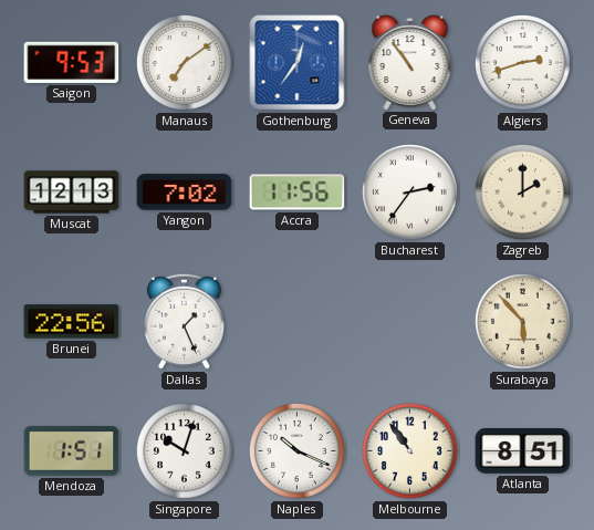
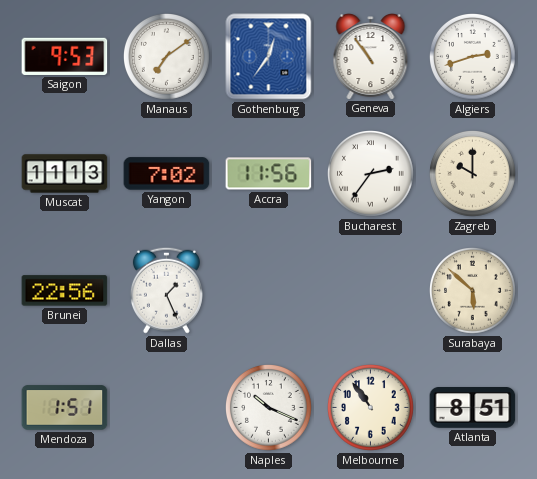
Muscat: 12:13 -> 11:13 (65, 174)
Zagreb: 2:00 -> 10:00 (473, 174)
Surabaya: 5:53 -> 5:52 (473, 291)
Singapore: 10:03 -> none (185, 451)
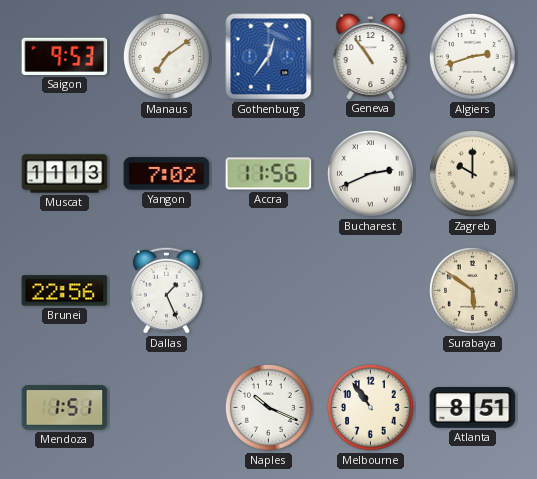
Bucharest: 2:36 -> 2:41 (371, 174)
Surabaya: 5:52 -> 5:51 (473, 291)
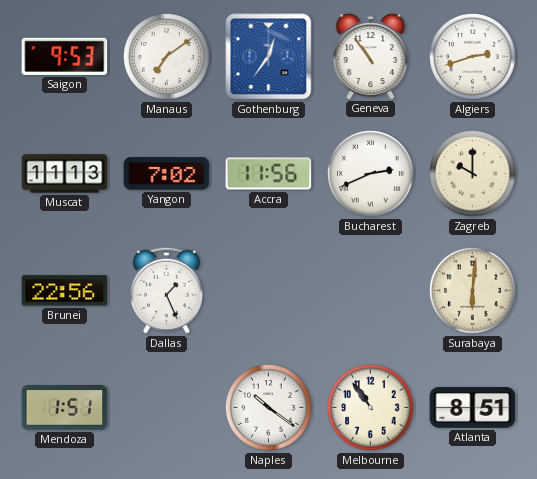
Surabaya: 5:51 -> 6:01 (473, 291)
Naples: 10:19 -> 10:21 (269, 408)
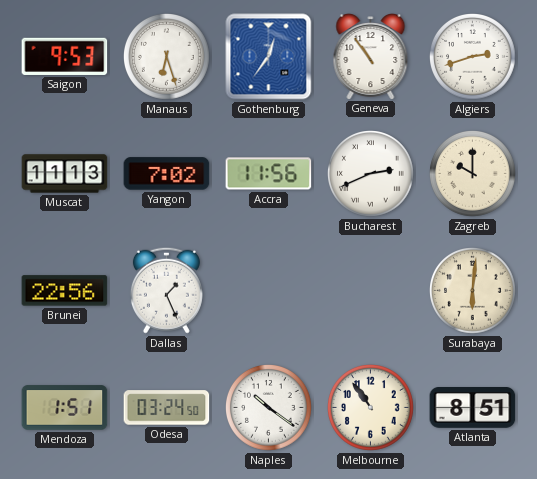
Manaus: 7:09 -> 6:27 (167, 57)
Odesa: none -> 03:24 (167, 408)
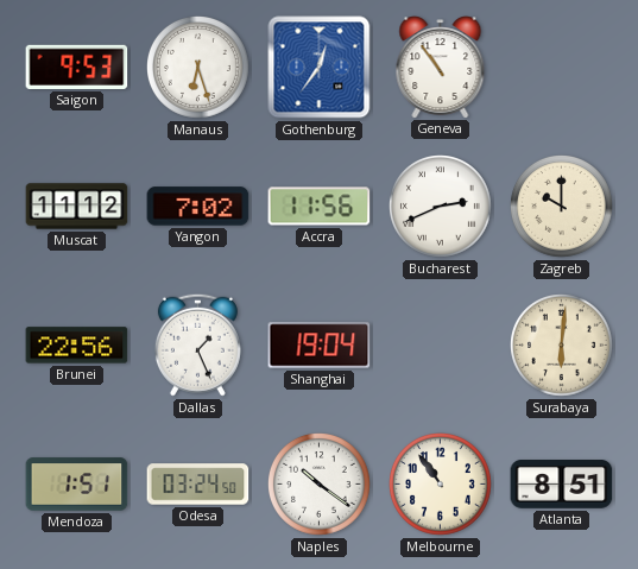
Algiers: 2:42 -> none (473, 57)
Muscat: 11:13 -> 11:12 (77, 207)
Shanghai: none -> 19:04 (320, 346)
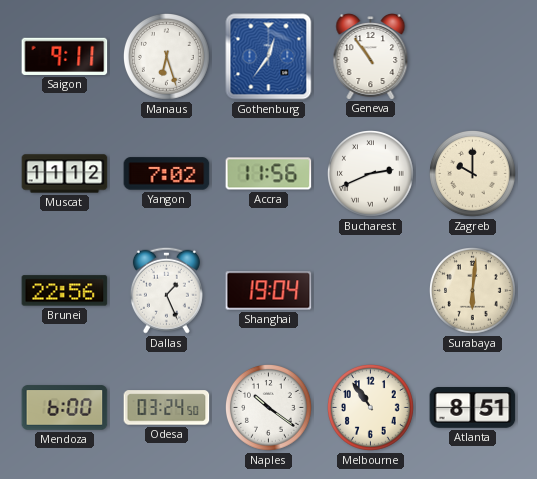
Saigon: 9:53 -> 9:11 (65, 56)
Mendoza: 1:51 -> 6:00 (65, 408)
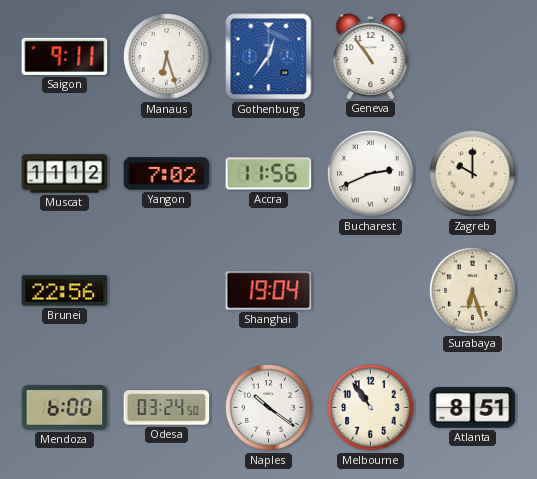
Dallas: 1:26 -> none (166, 290)
Surabaya: 6:01 -> 6:27 (473, 291)
